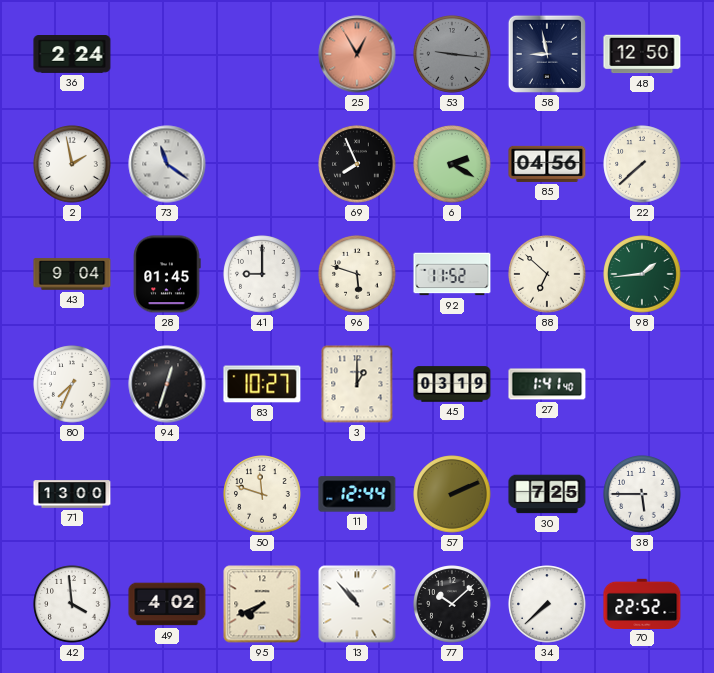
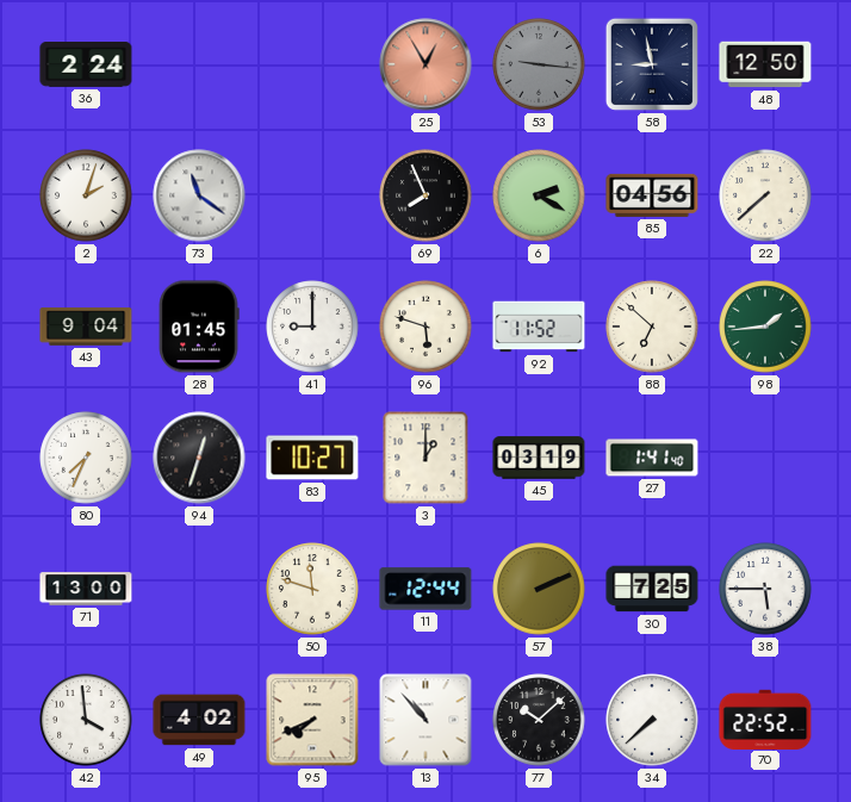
2: 1:58 -> 2:03 (86, 195)
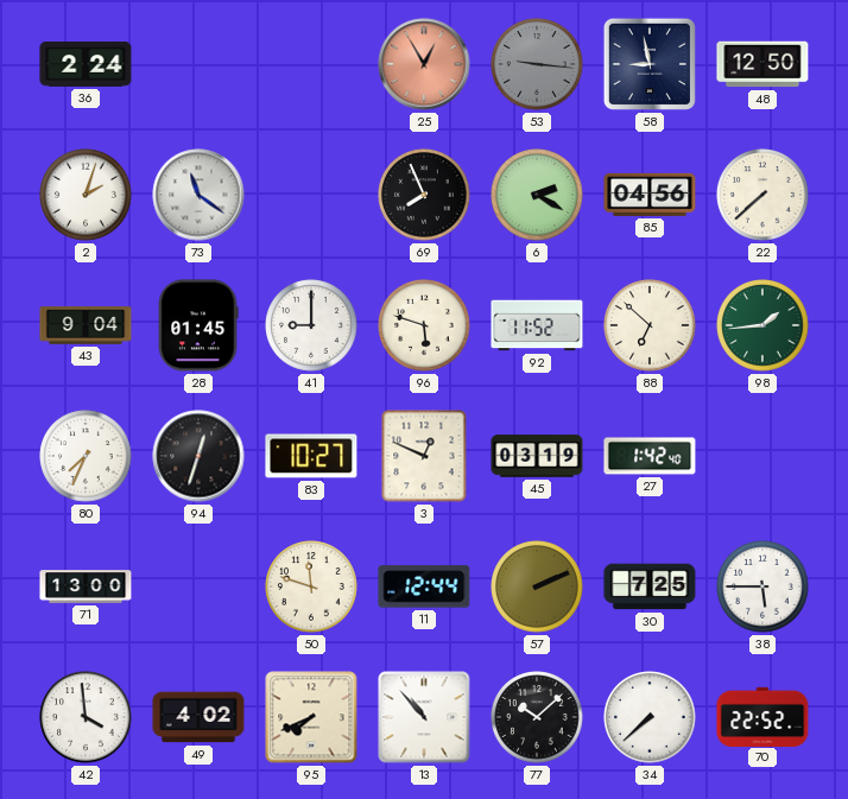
3: 1:00 -> 12:49 (424, 456)
27: 1:41 -> 1:42 (650, 456)
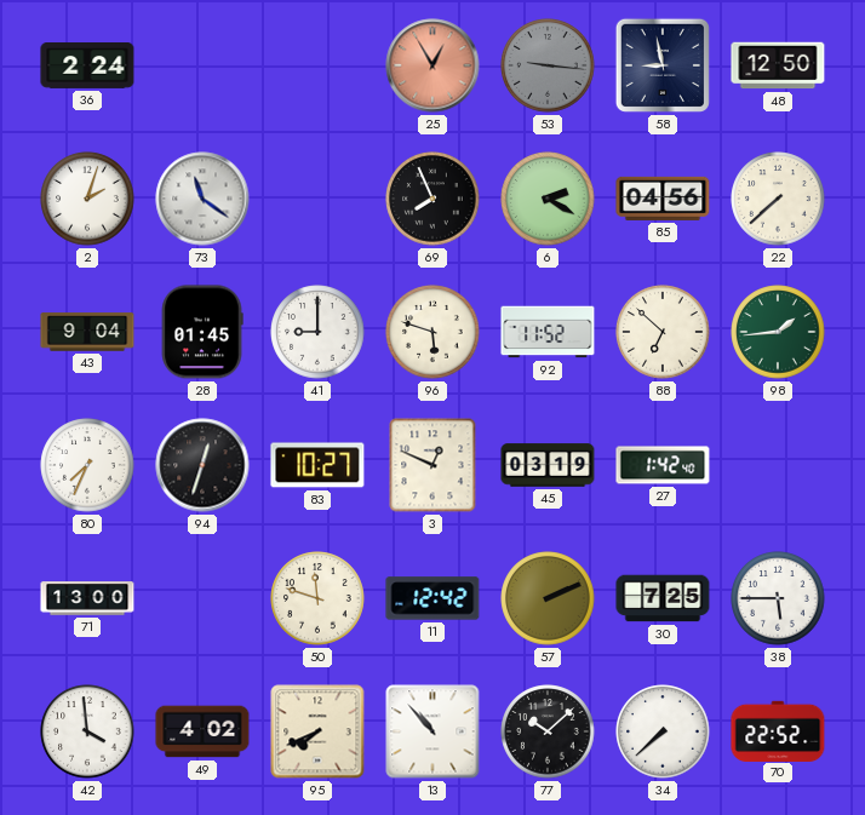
11: 12:44 -> 12:42 (432, 598)
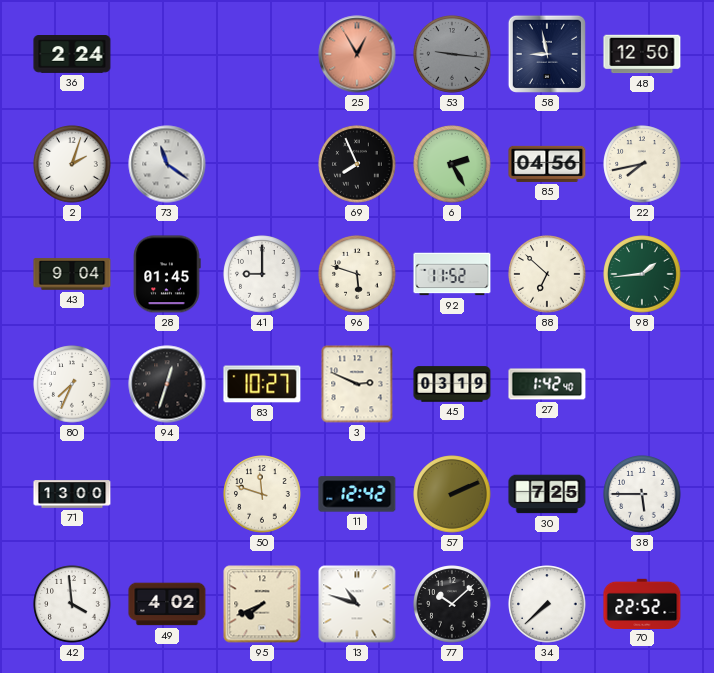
6: 2:20 -> 2:25 (452, 164)
22: 7:38 -> 7:43 (642, 164)
3: 12:49 -> 2:49 (357, 384)
13: 10:53 -> 10:48 (357, 604)
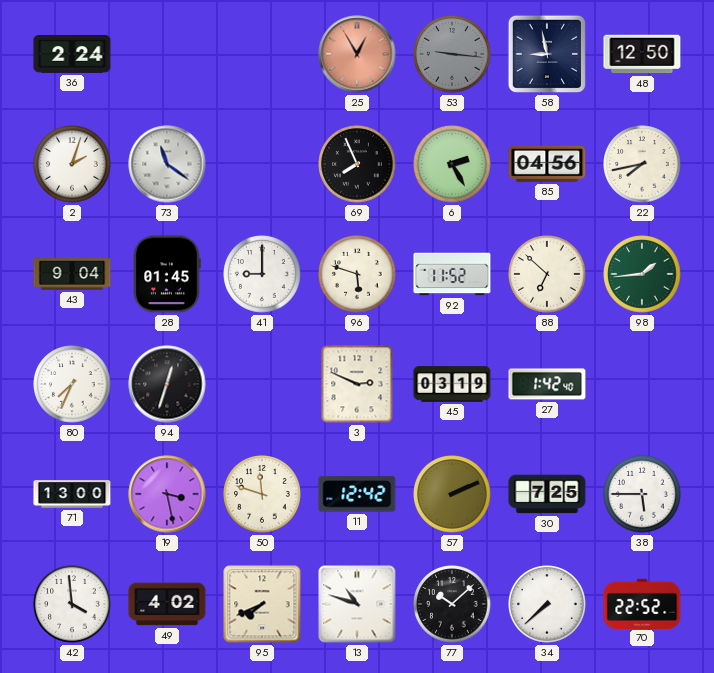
83: 10:27 -> none (262, 384)
19: none -> 3:28 (167, 494)
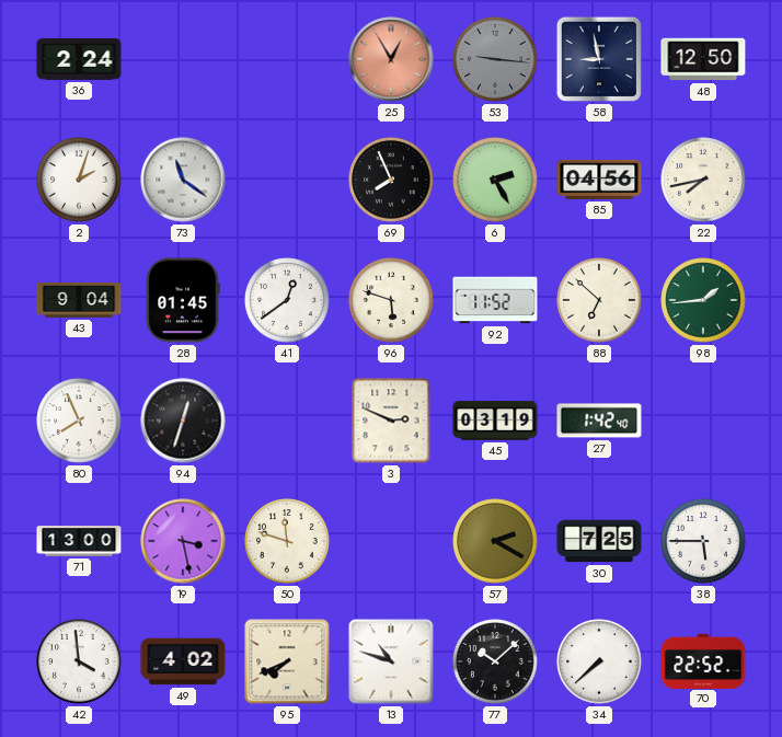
41: 9:00 -> 12:39 (287, 300)
80: 7:34 -> 7:56 (79, 421)
11: 12:42 -> none (357, 494)
57: 2:11 -> 2:20 (495, 541)
